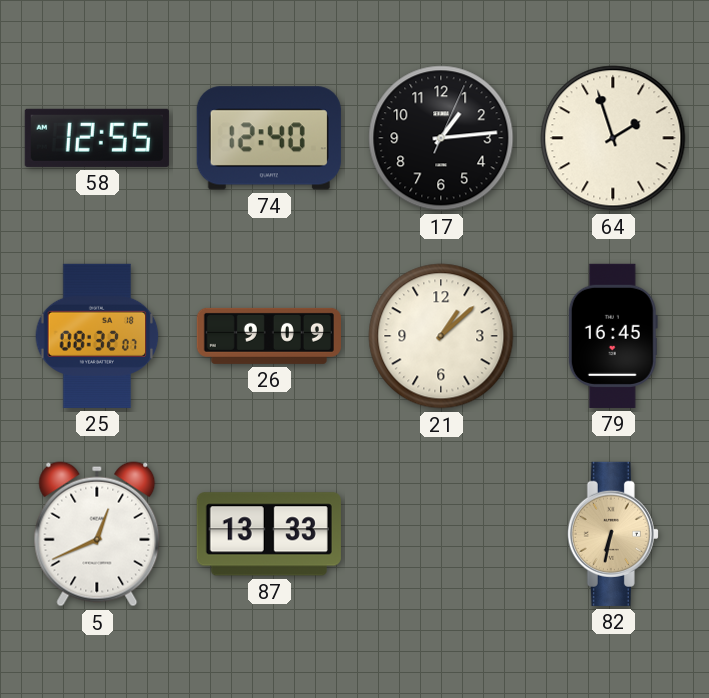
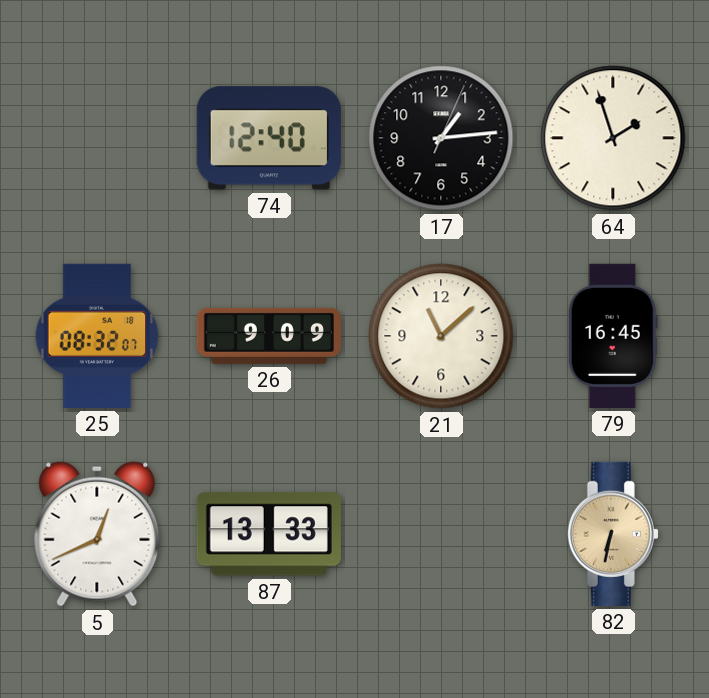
58: 12:55 -> none (97, 138)
21: 1:08 -> 11:08 (441, 336)
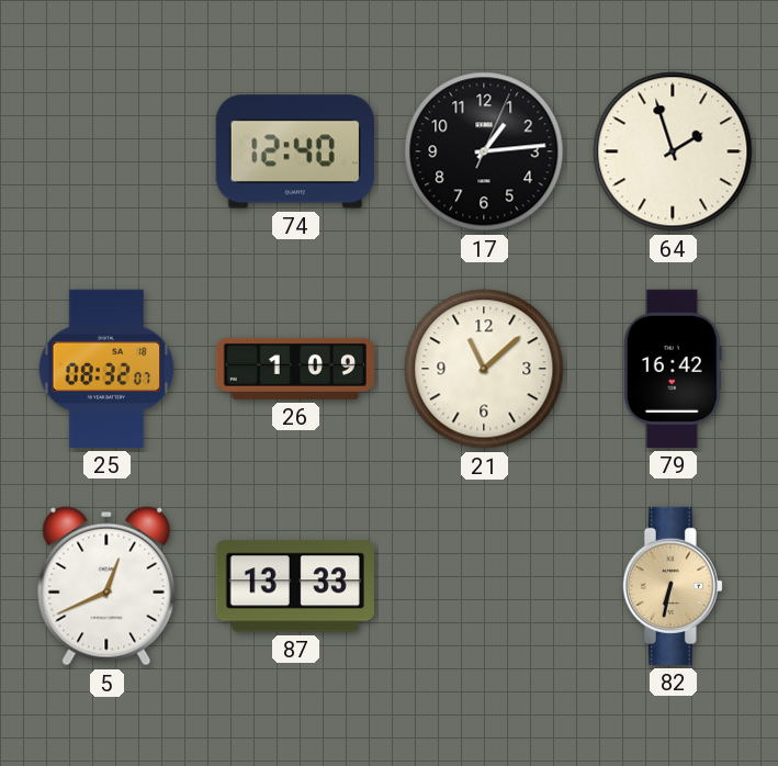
26: 9:09 -> 1:09 (295, 369)
79: 16:45 -> 16:42 (673, 369)
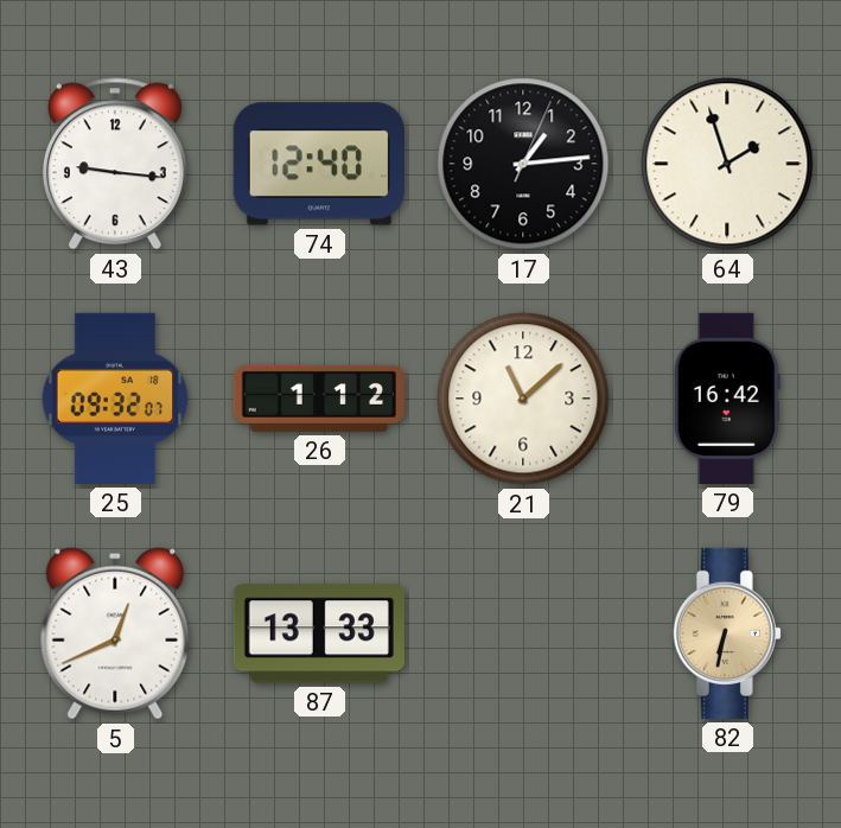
43: none -> 9:16 (115, 164)
25: 08:32 -> 09:32 (115, 399)
26: 1:09 -> 1:12 (319, 399)
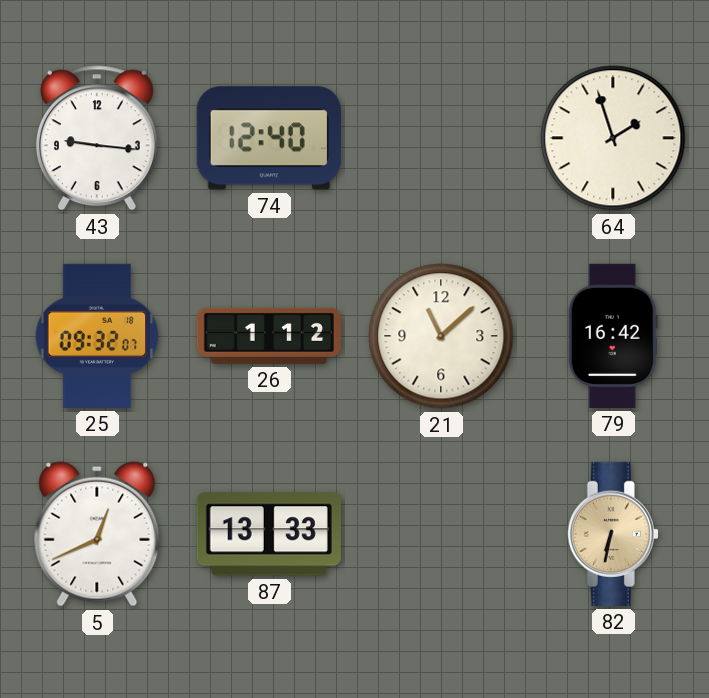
17: 1:14 -> none (523, 164)
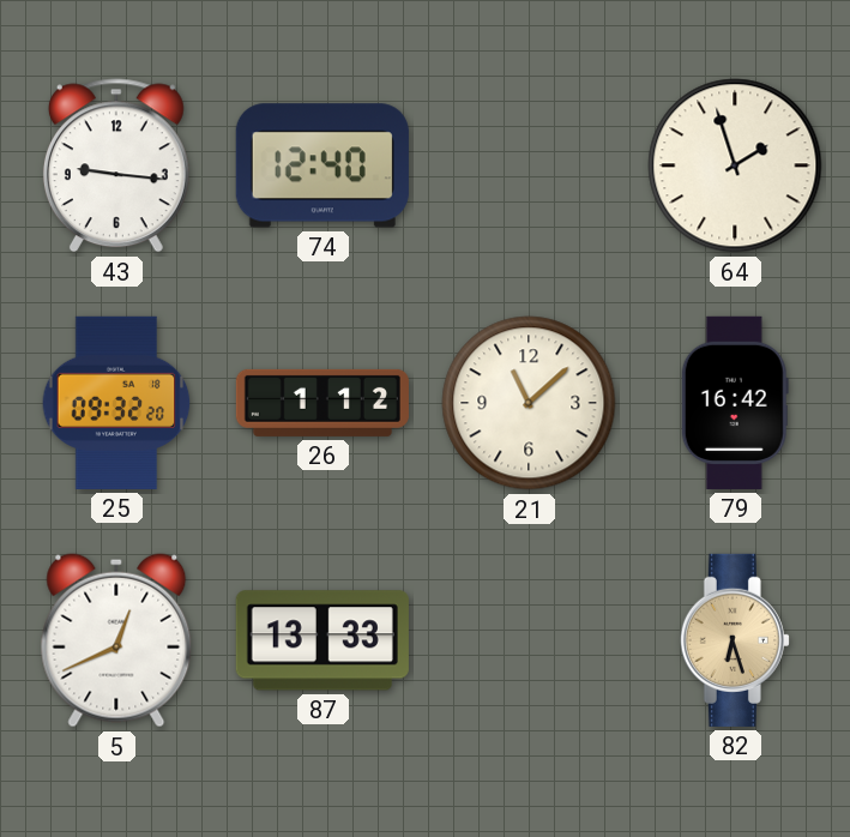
25: 09:32:07 -> 09:32:20 (116, 403)
82: 6:32 -> 6:27 (735, 640)
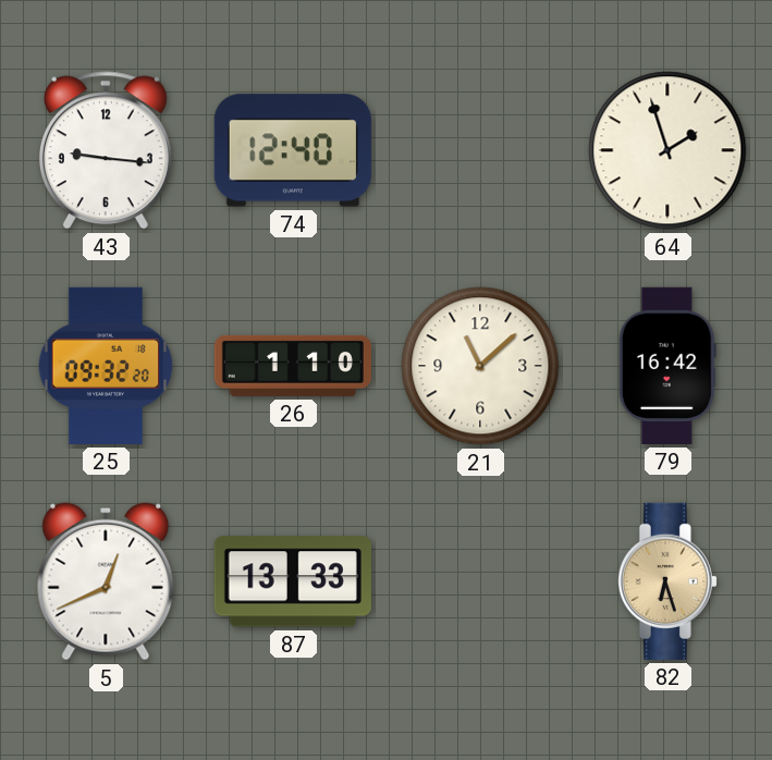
26: 1:12 -> 1:10 (293, 366)
